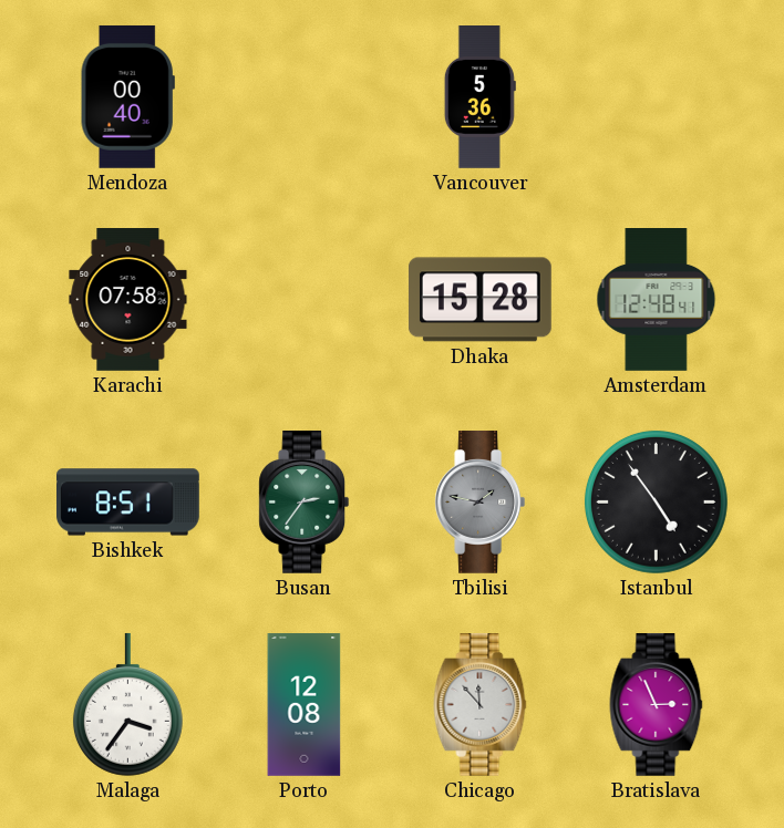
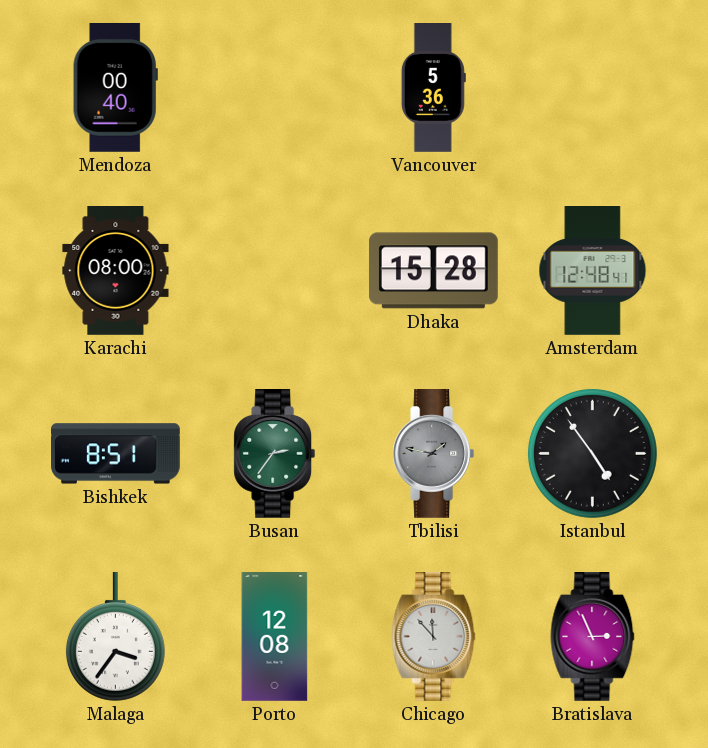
Karachi: 07:58 -> 08:00 (116, 271)
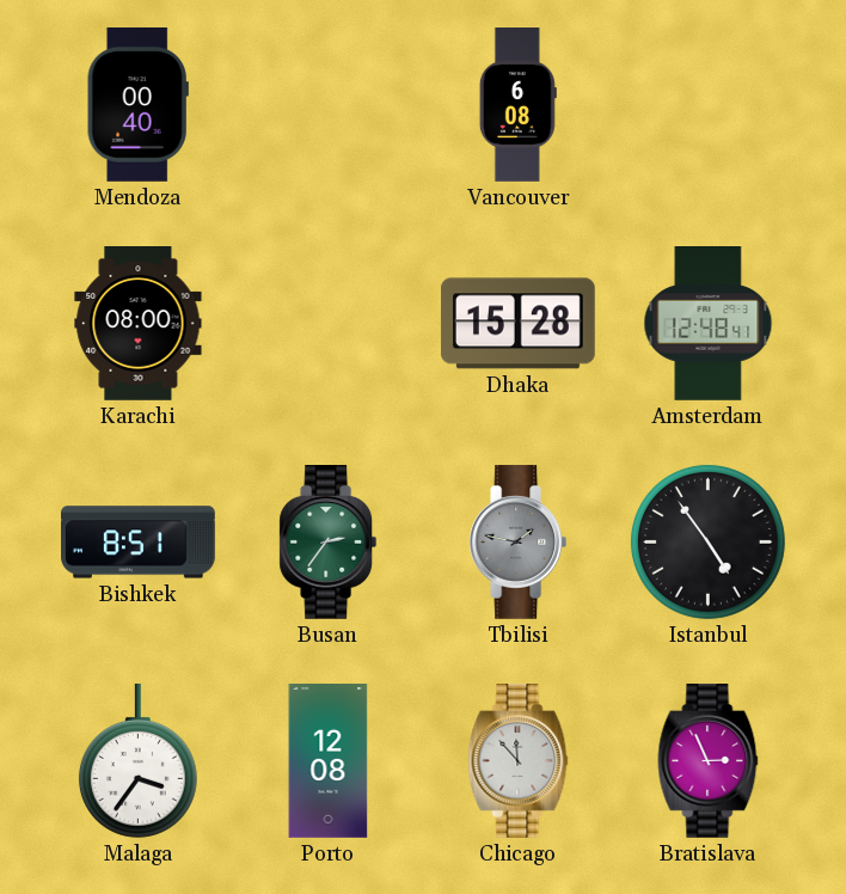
Vancouver: 5:36 -> 6:08 (517, 105)
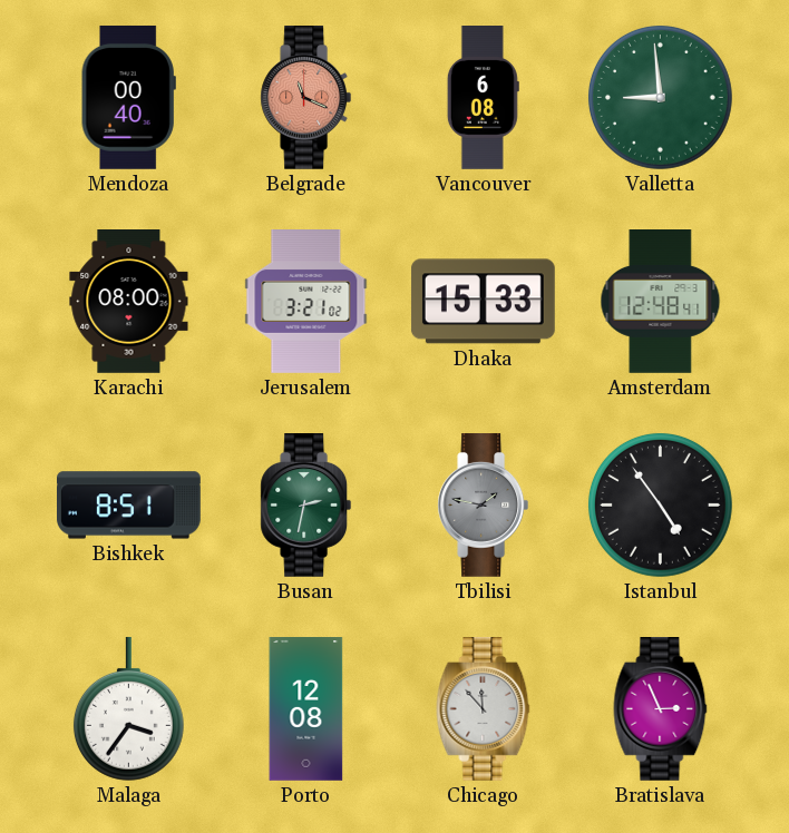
Belgrade: none -> 11:19 (306, 98)
Valletta: none -> 8:59 (660, 97)
Jerusalem: none -> 3:21 (306, 302)
Dhaka: 15:28 -> 15:33 (483, 302)
Busan: 2:36 -> 2:32 (306, 506)
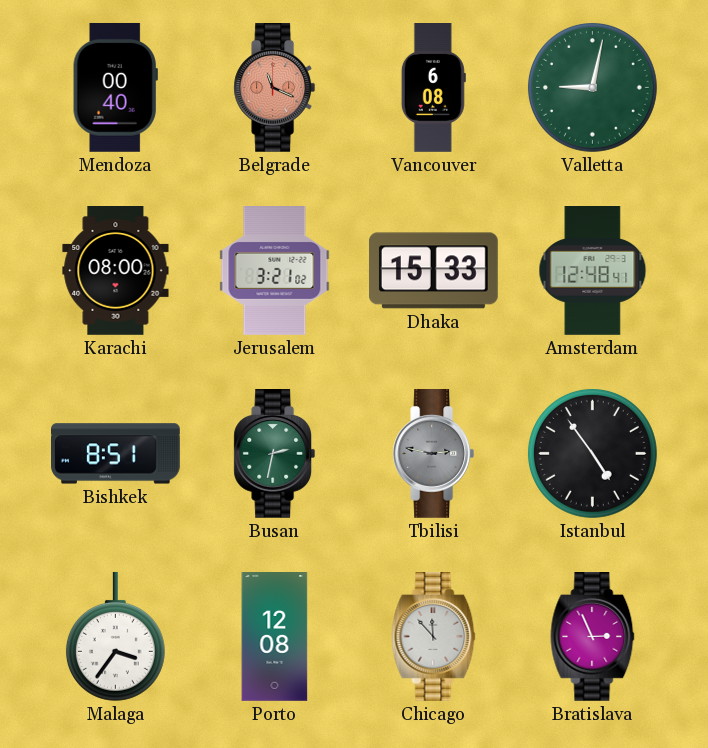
Valletta: 8:59 -> 9:02 (592, 87)
Tbilisi: 1:47 -> 2:47 (434, 454)
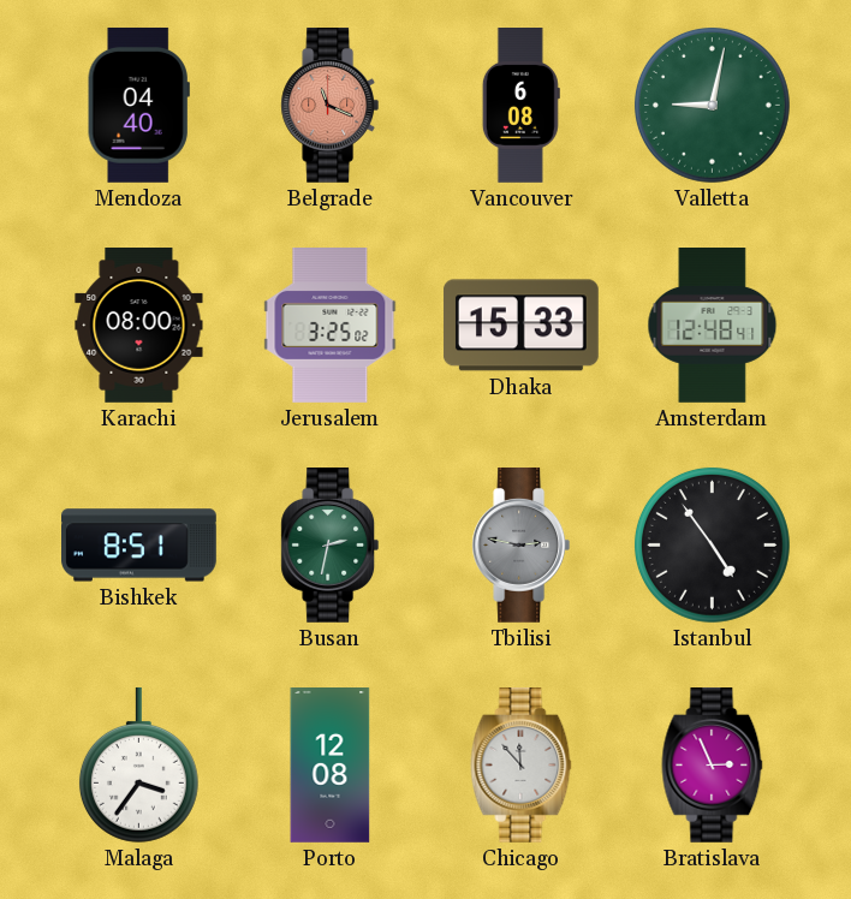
Mendoza: 00:40 -> 04:40 (138, 105)
Jerusalem: 3:21 -> 3:25 (331, 326)
